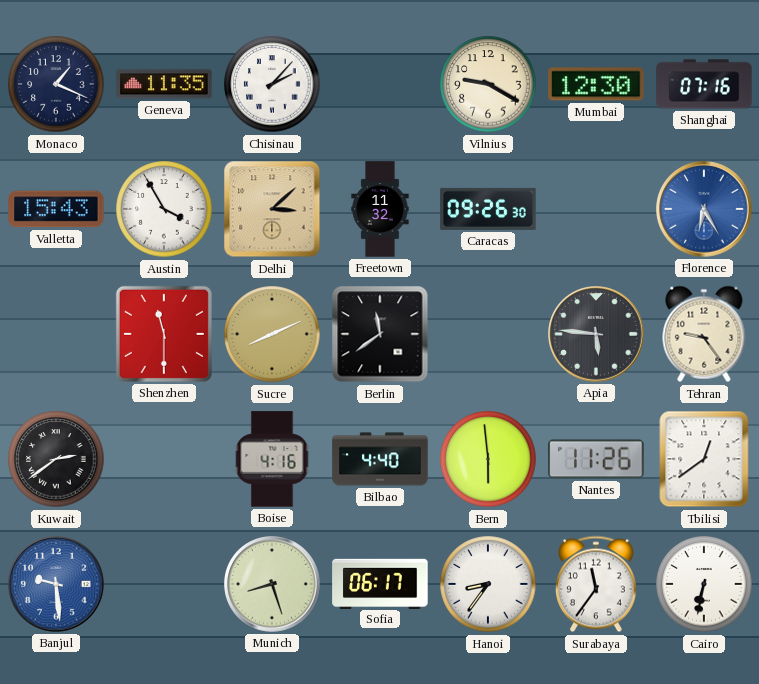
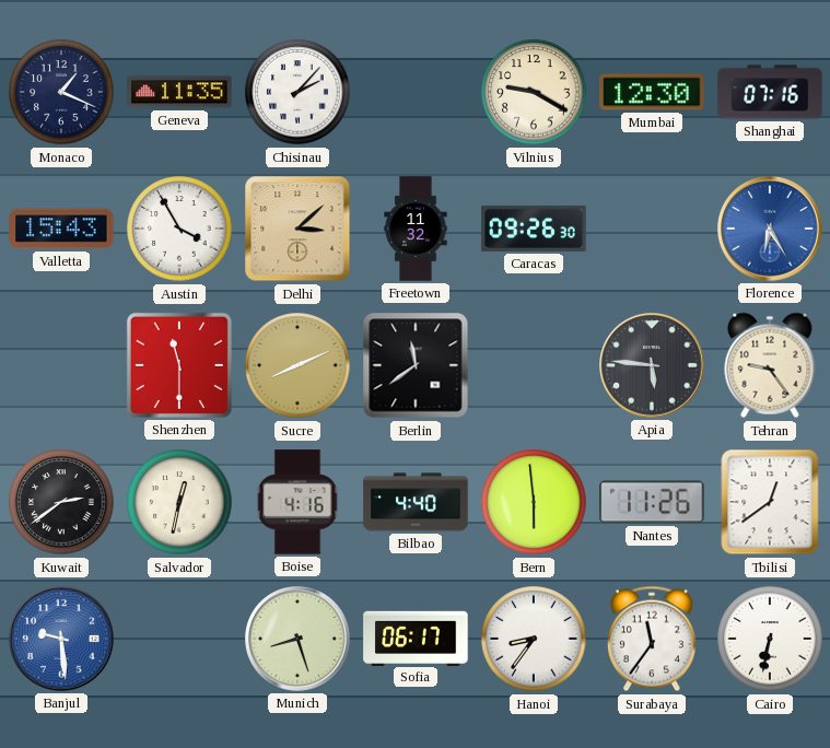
Salvador: none -> 12:32 (179, 502)
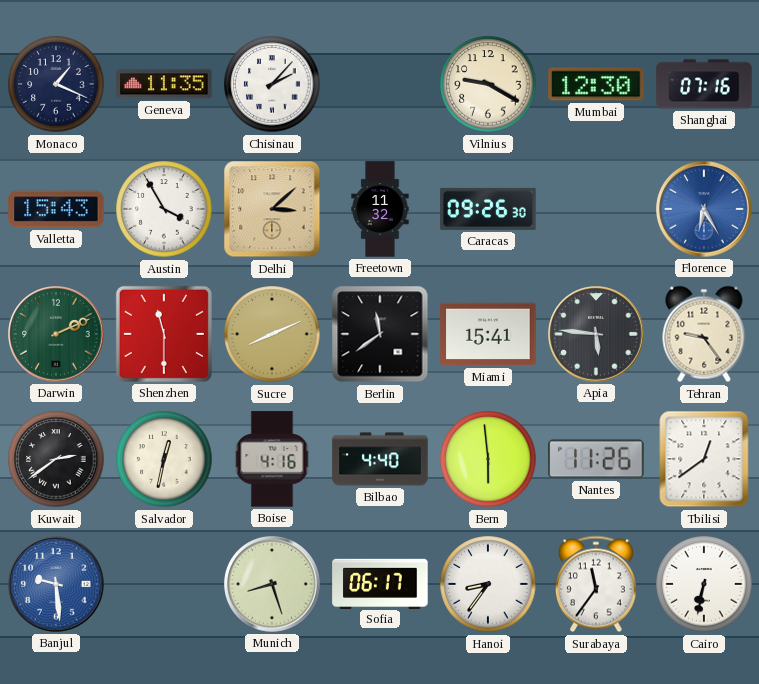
Darwin: none -> 2:11 (56, 334)
Miami: none -> 15:41 (488, 334)
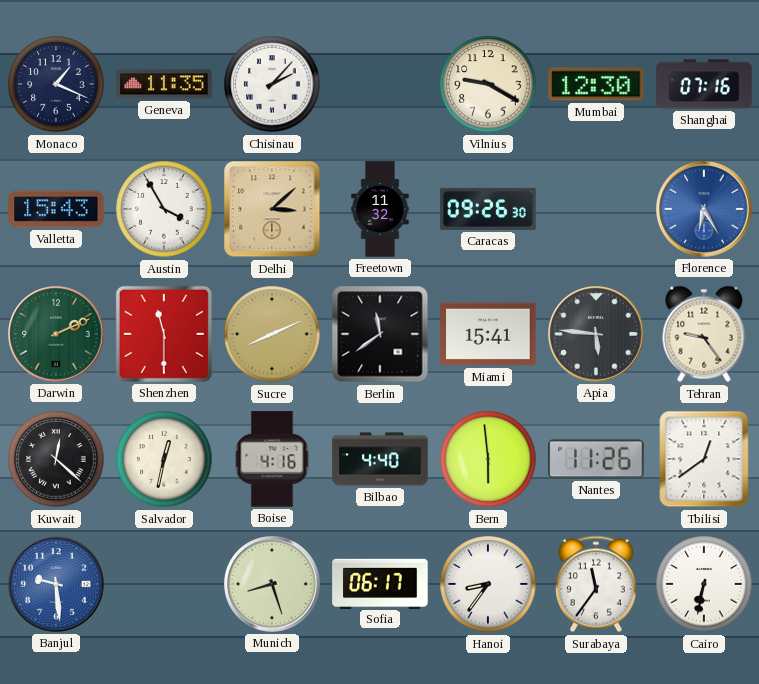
Kuwait: 2:39 -> 12:22 (56, 459)
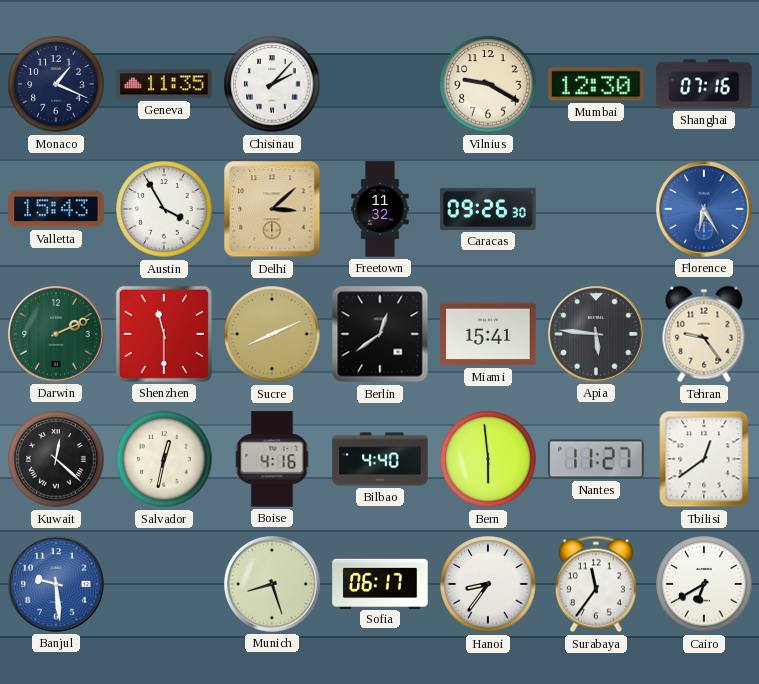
Berlin: 11:39 -> 12:39 (380, 334)
Nantes: 11:26 -> 11:27 (596, 459)
Cairo: 6:32 -> 6:40 (704, 584)
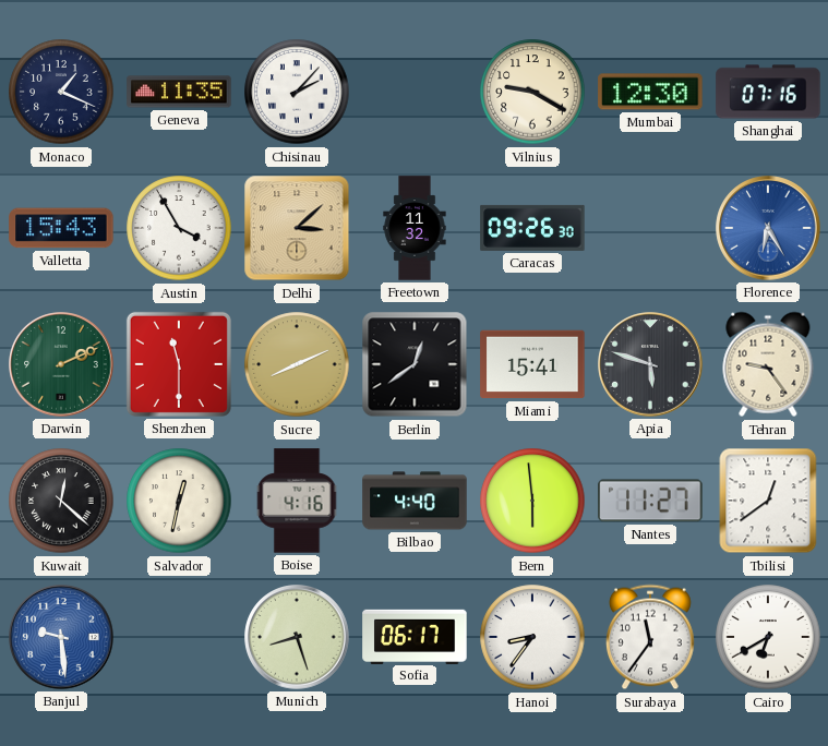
Apia: 5:46 -> 5:48 (650, 364)
